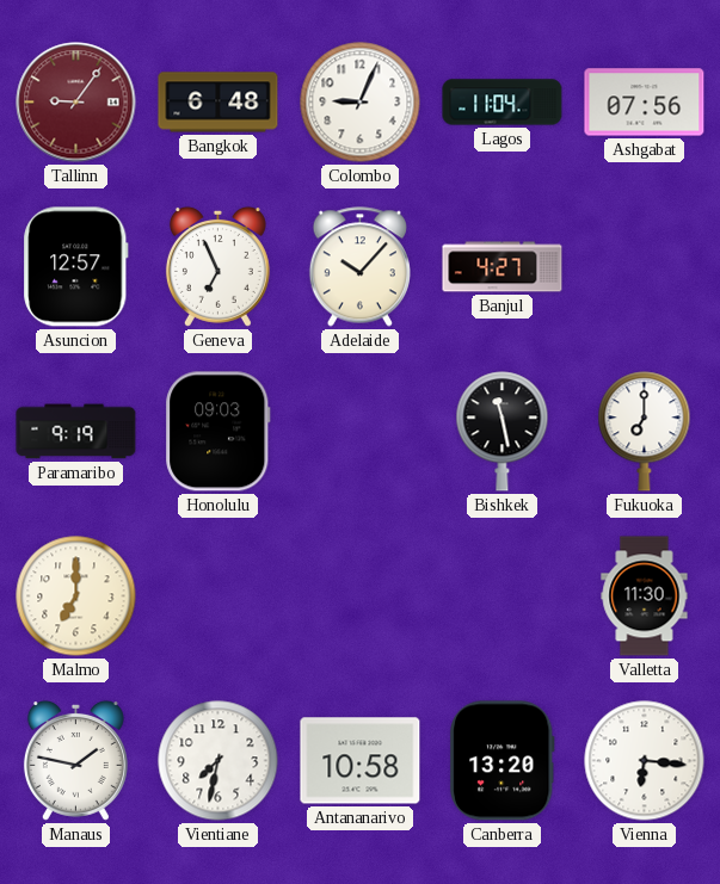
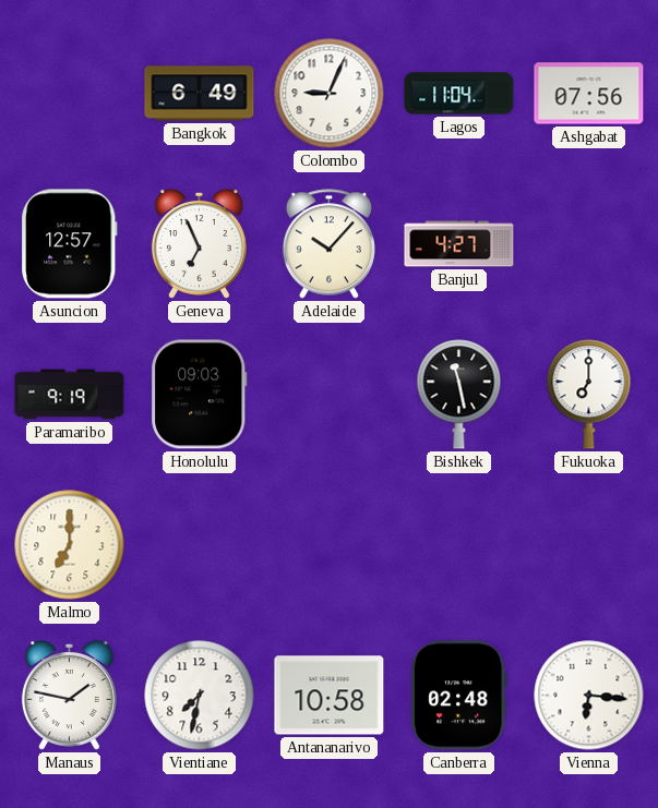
Tallinn: 9:06 -> none (76, 103)
Bangkok: 6:48 -> 6:49 (200, 94)
Valletta: 11:30 -> none (645, 596)
Canberra: 13:20 -> 02:48 (459, 696)
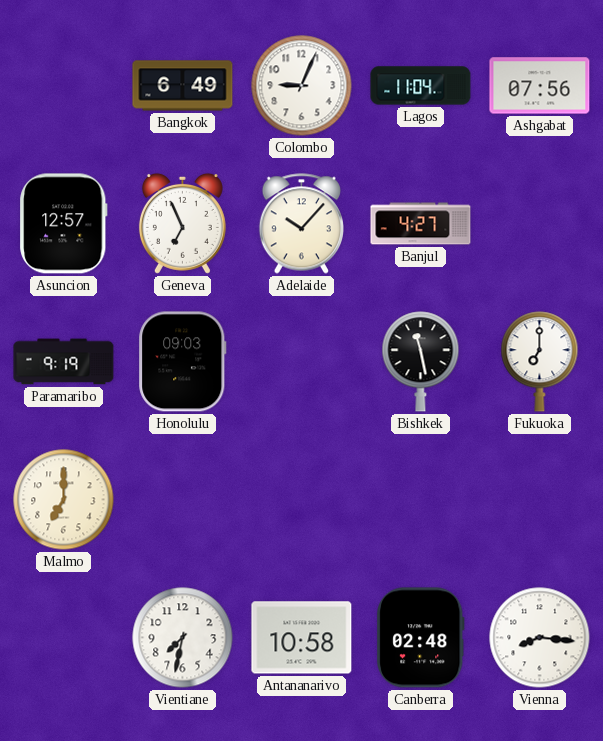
Manaus: 1:47 -> none (69, 695)
Vienna: 6:16 -> 8:16 (540, 638)
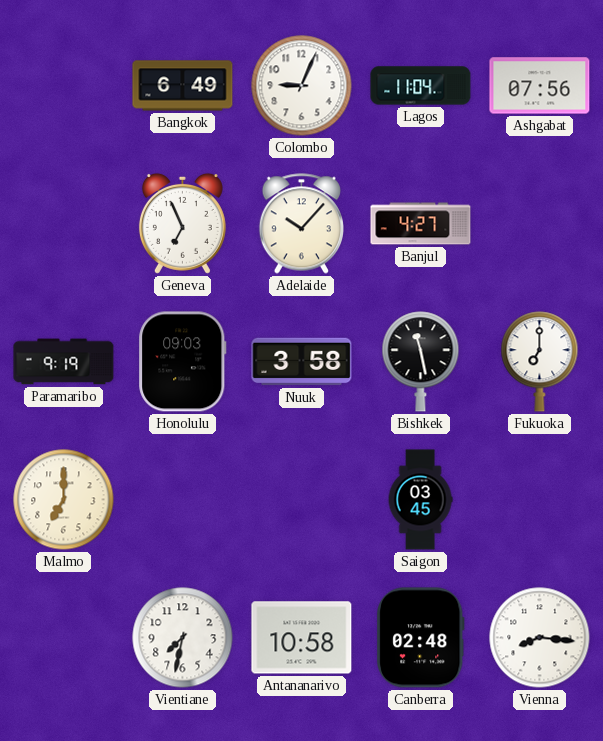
Asuncion: 12:57 -> none (64, 224)
Nuuk: none -> 3:58 (302, 362)
Saigon: none -> 03:45 (420, 500)
